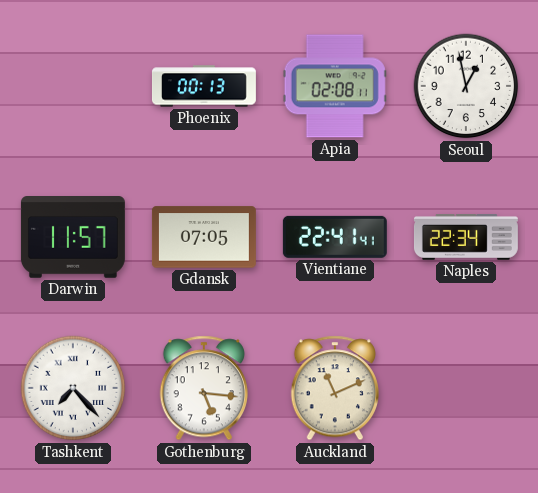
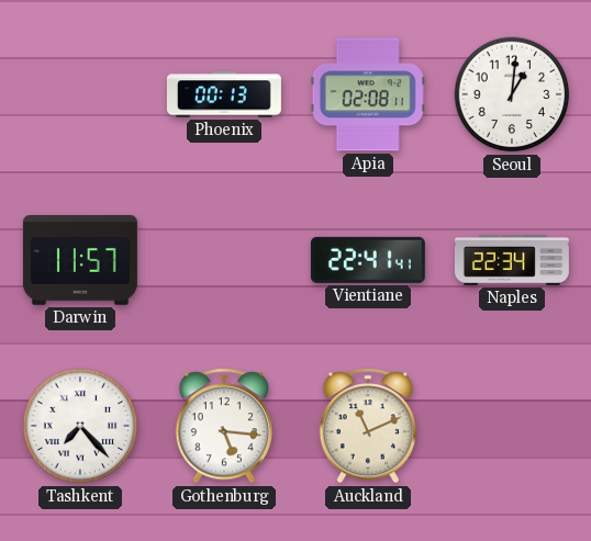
Seoul: 12:58 -> 1:01 (512, 94)
Gdansk: 07:05 -> none (204, 237)
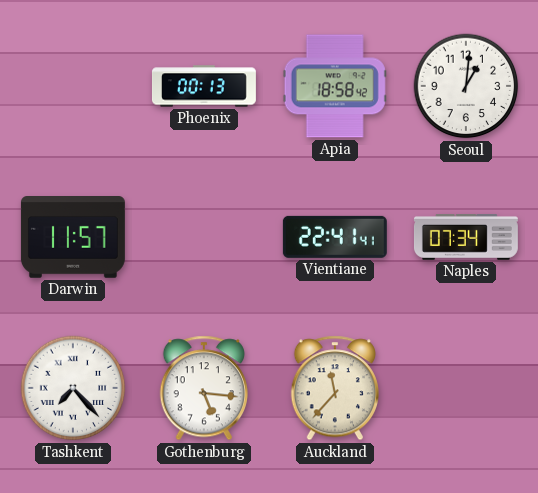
Apia: 02:08 -> 18:58 (335, 86)
Naples: 22:34 -> 07:34 (466, 238)
Auckland: 11:11 -> 11:37 (335, 388)
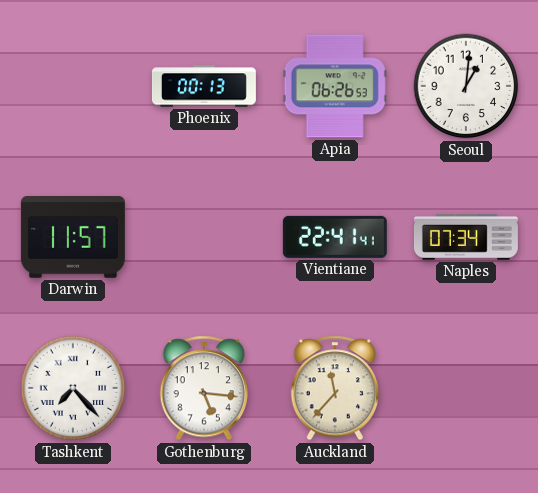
Apia: 18:58 -> 06:26 (335, 86)
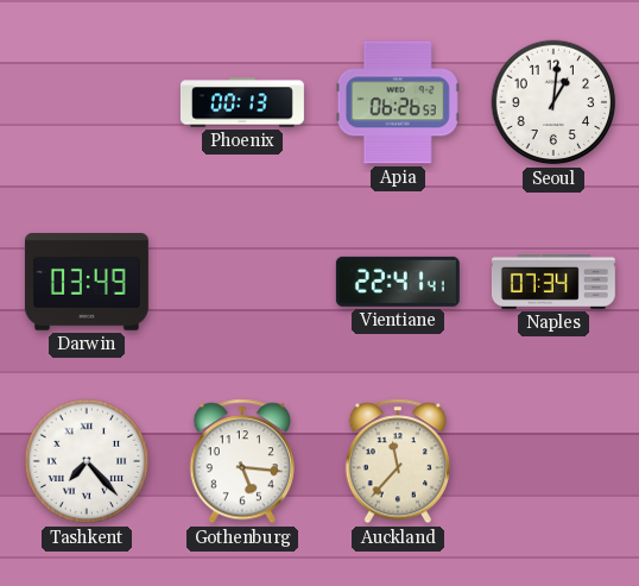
Darwin: 11:57 -> 03:49 (87, 282)
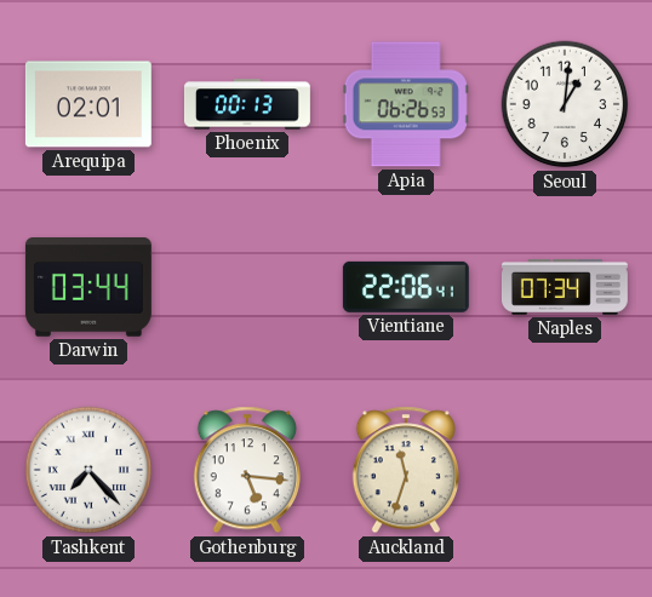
Arequipa: none -> 02:01 (88, 104)
Darwin: 03:49 -> 03:44 (88, 287)
Vientiane: 22:41 -> 22:06 (406, 287)
Auckland: 11:37 -> 11:33 (406, 470)
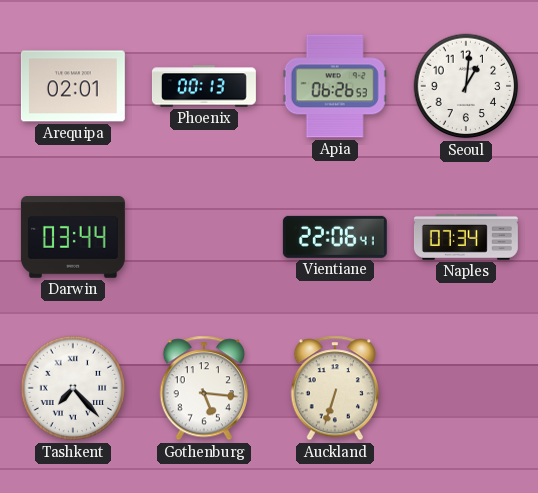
Auckland: 11:33 -> 6:33 (335, 388)
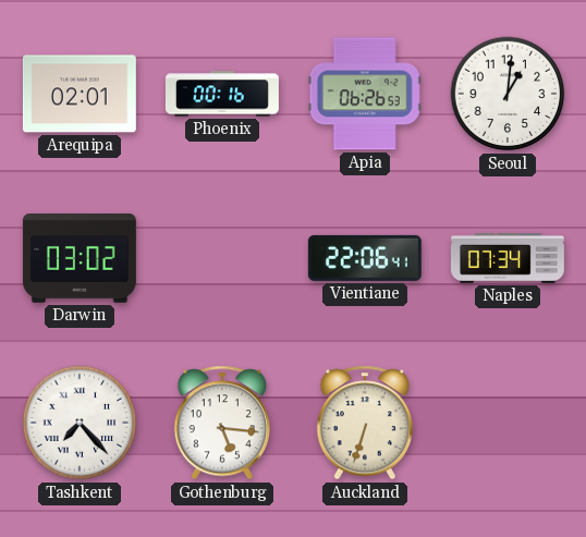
Phoenix: 00:13 -> 00:16 (222, 94)
Darwin: 03:44 -> 03:02 (80, 258)
